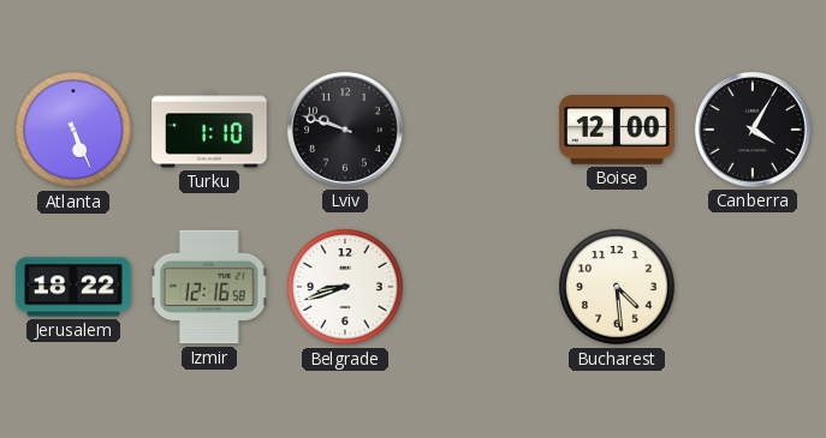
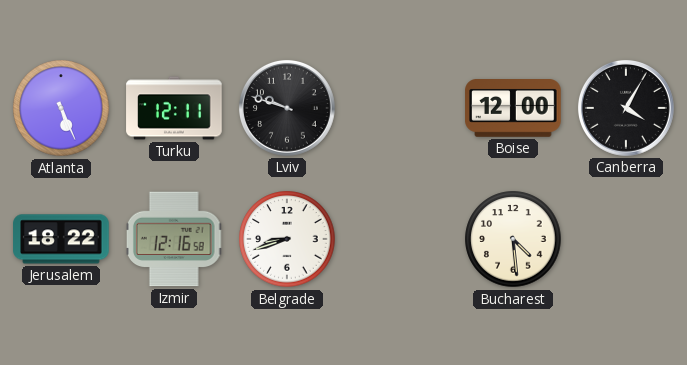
Turku: 1:10 -> 12:11 (174, 108)
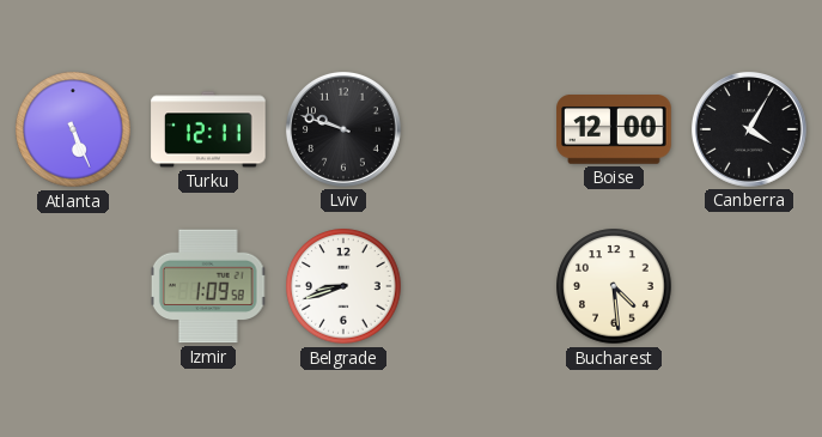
Jerusalem: 18:22 -> none (61, 239)
Izmir: 12:16 -> 1:09 (208, 286)
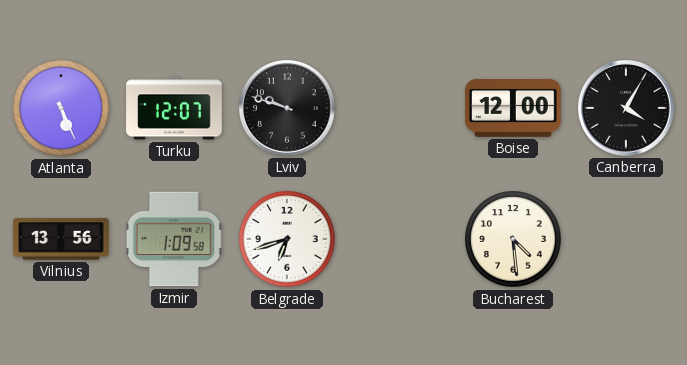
Turku: 12:11 -> 12:07 (174, 108)
Vilnius: none -> 13:56 (61, 239)
Belgrade: 8:42 -> 6:42 (287, 239)
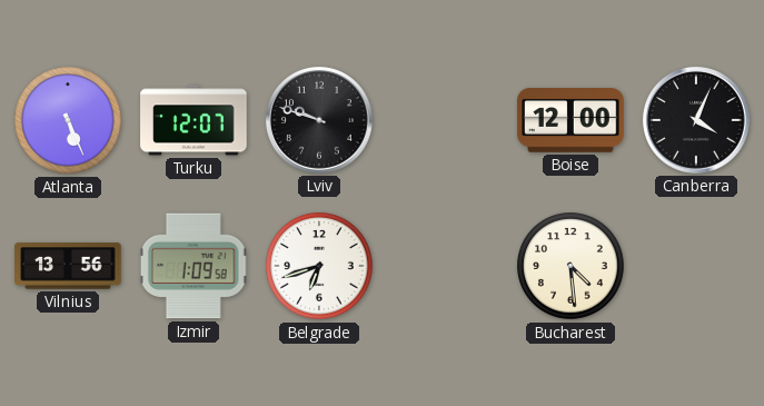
Canberra: 4:05 -> 4:04 (696, 120)
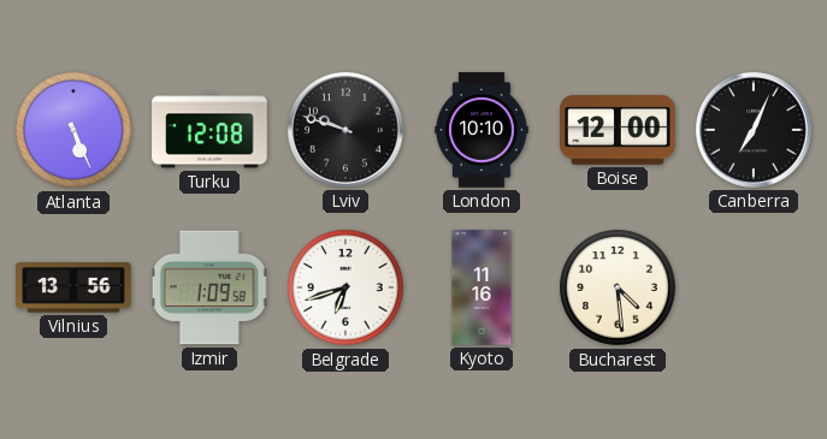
Turku: 12:07 -> 12:08 (209, 130)
London: none -> 10:10 (482, 130)
Canberra: 4:04 -> 7:04 (754, 130)
Kyoto: none -> 11:16 (482, 287)
